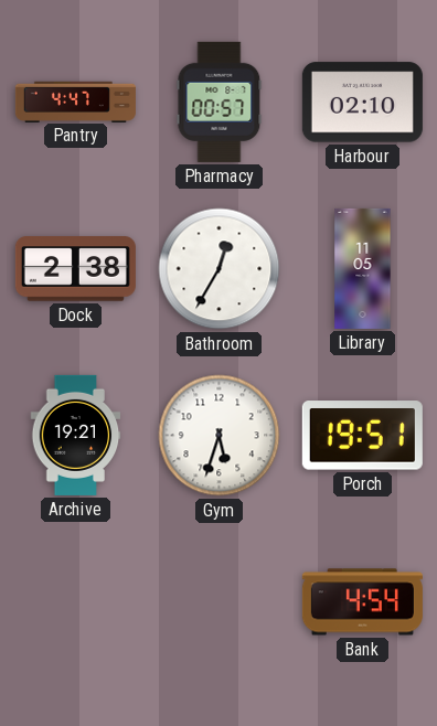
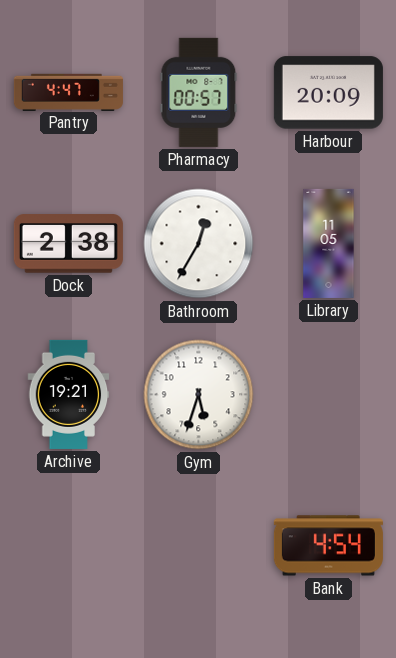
Harbour: 02:10 -> 20:09 (328, 93)
Porch: 19:51 -> none (362, 436)
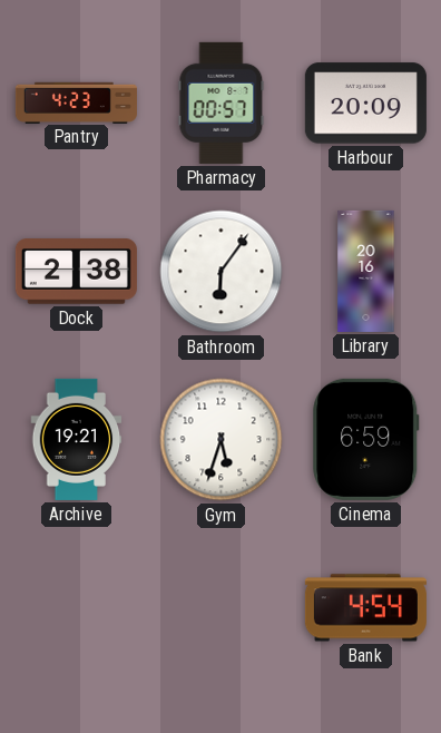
Pantry: 4:47 -> 4:23 (76, 102)
Bathroom: 12:35 -> 6:06 (222, 272)
Library: 11:05 -> 20:16 (366, 271)
Cinema: none -> 6:59 (366, 439)
